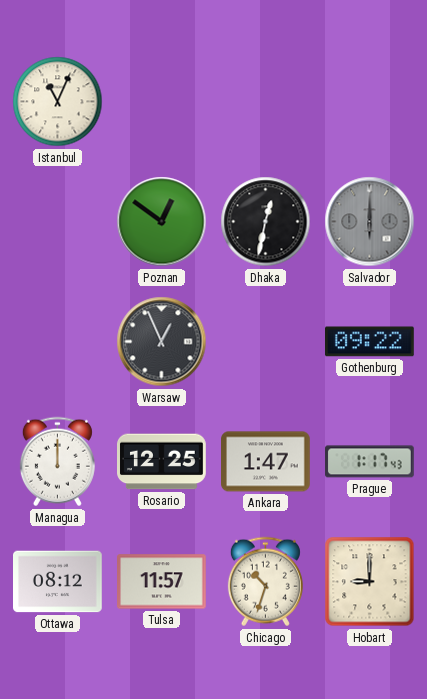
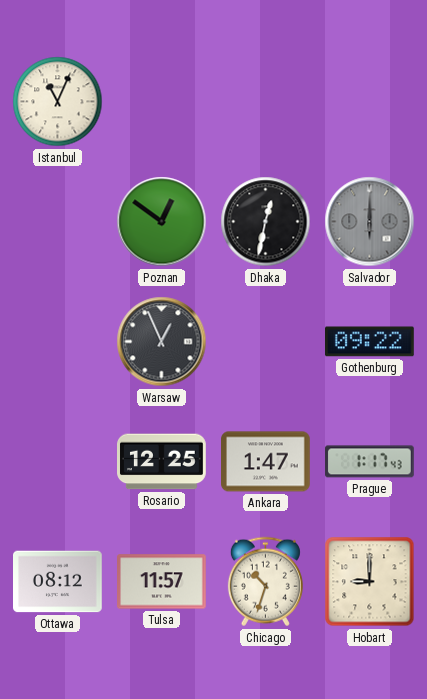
Managua: 12:00 -> none (57, 462)
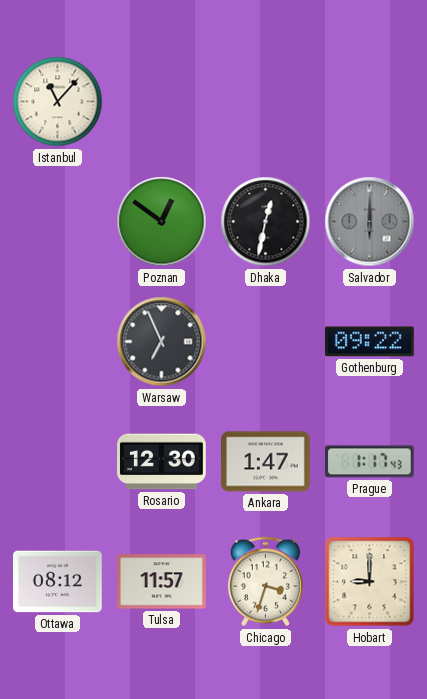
Istanbul: 11:04 -> 11:07 (58, 102)
Warsaw: 12:56 -> 6:56 (162, 342)
Rosario: 12:25 -> 12:30 (162, 462)
Chicago: 10:33 -> 3:33 (265, 582)
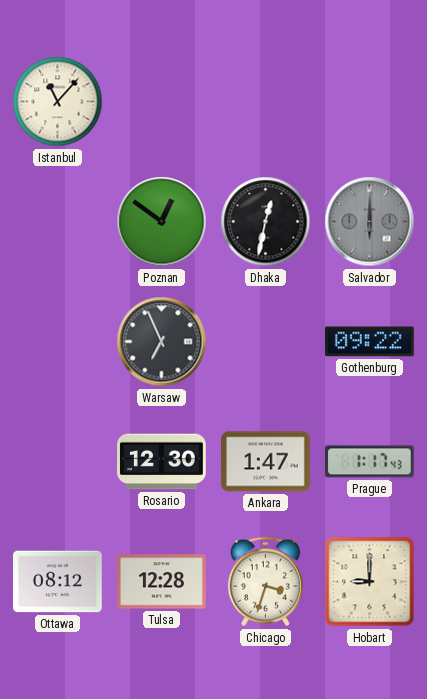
Tulsa: 11:57 -> 12:28 (162, 582)
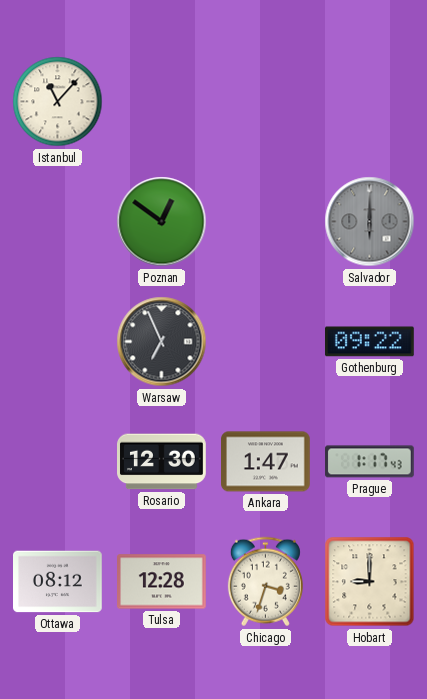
Dhaka: 12:32 -> none (266, 222)
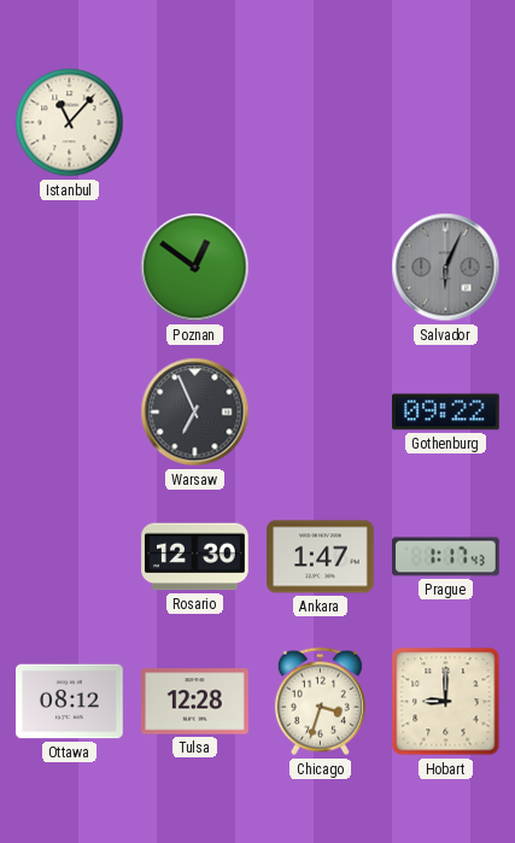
Salvador: 6:00 -> 6:04 (446, 268)
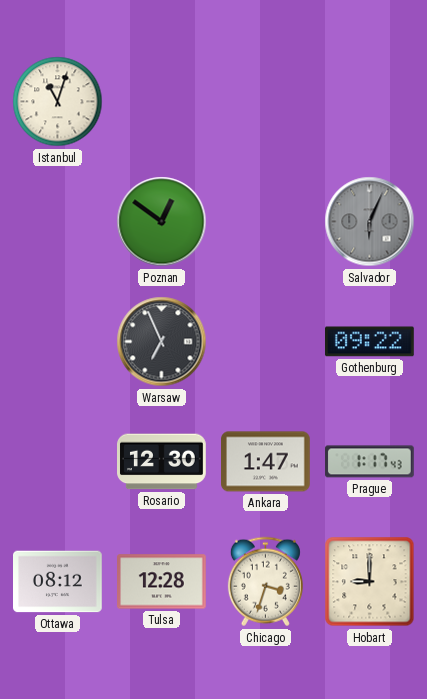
Istanbul: 11:07 -> 11:03 (58, 102)
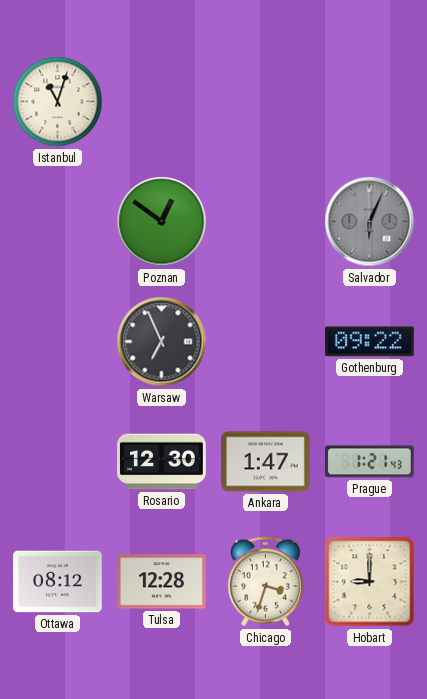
Prague: 1:17 -> 1:21 (370, 462)
